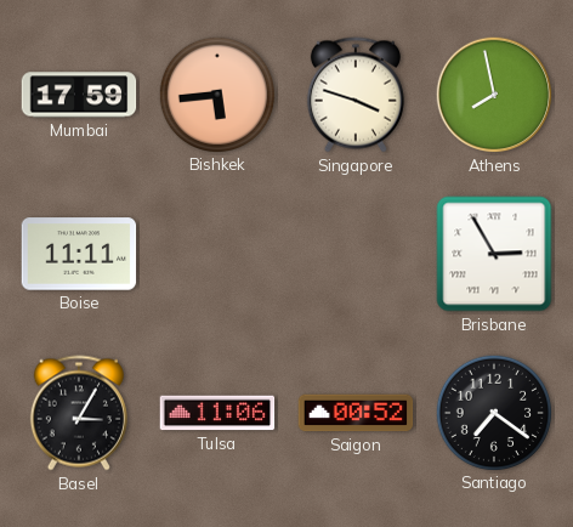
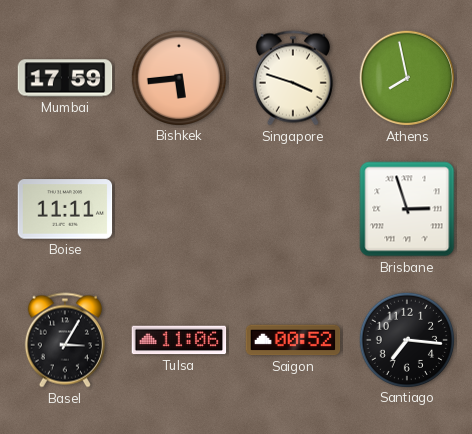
Brisbane: 2:55 -> 2:57 (407, 209)
Santiago: 7:21 -> 7:16 (406, 339)
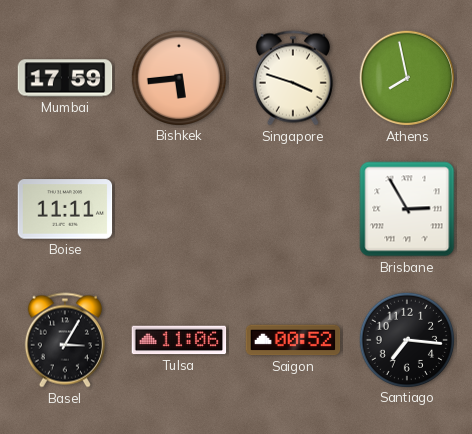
Brisbane: 2:57 -> 2:55 (407, 209)
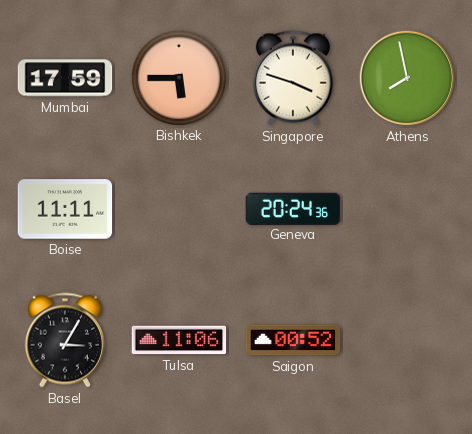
Bishkek: 5:44 -> 5:45 (178, 77)
Geneva: none -> 20:24 (293, 208)
Brisbane: 2:55 -> none (407, 209)
Santiago: 7:16 -> none (406, 339)
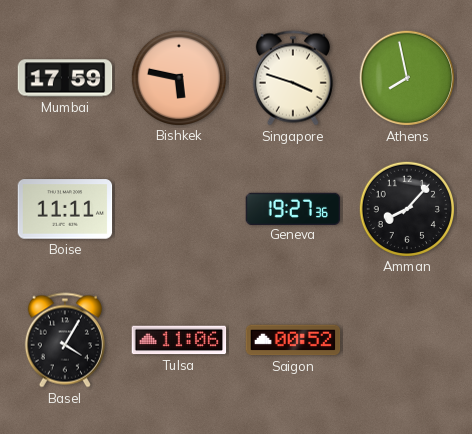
Bishkek: 5:45 -> 5:47 (178, 77)
Geneva: 20:24 -> 19:27 (293, 208)
Amman: none -> 8:07 (406, 208)
Basel: 3:05 -> 4:05 (65, 340)
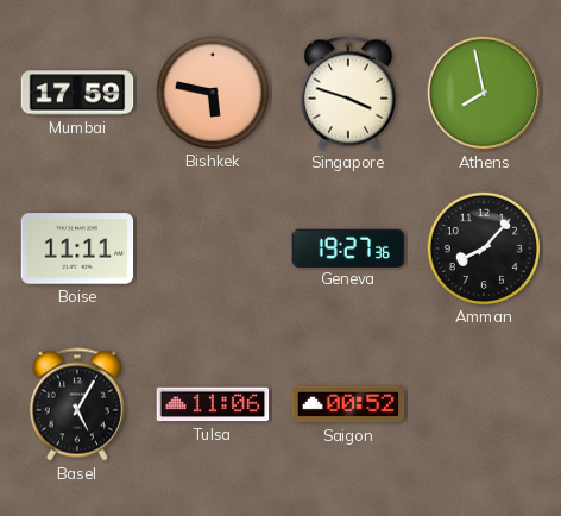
Basel: 4:05 -> 5:05 (77, 404)
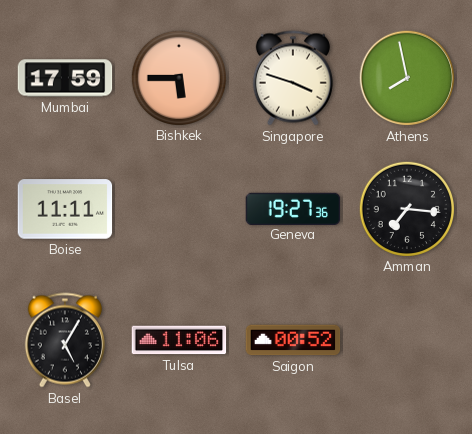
Bishkek: 5:47 -> 5:45 (178, 77)
Amman: 8:07 -> 7:16 (406, 208)
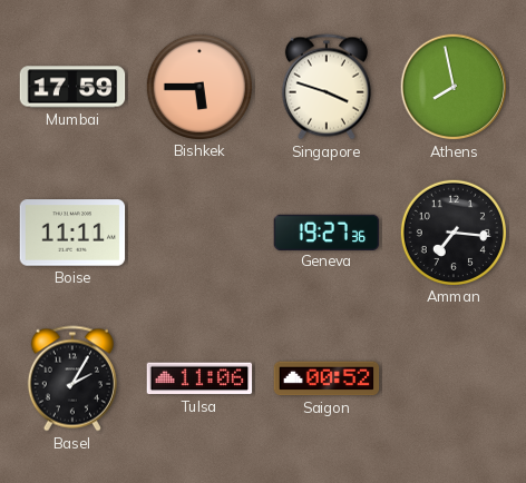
Basel: 5:05 -> 2:05 (72, 378)
